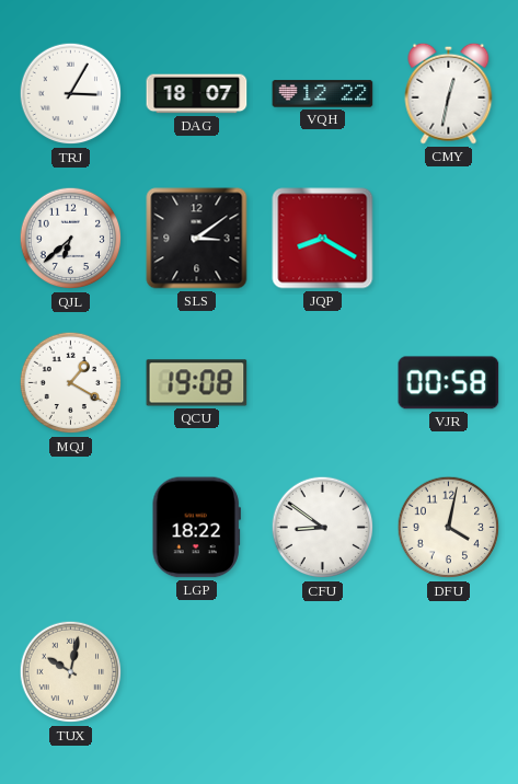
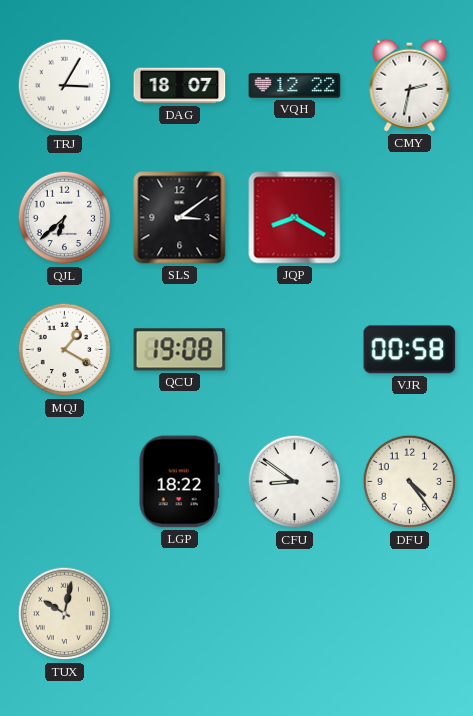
CMY: 12:32 -> 2:32 (410, 85)
DFU: 4:02 -> 4:24 (410, 482)
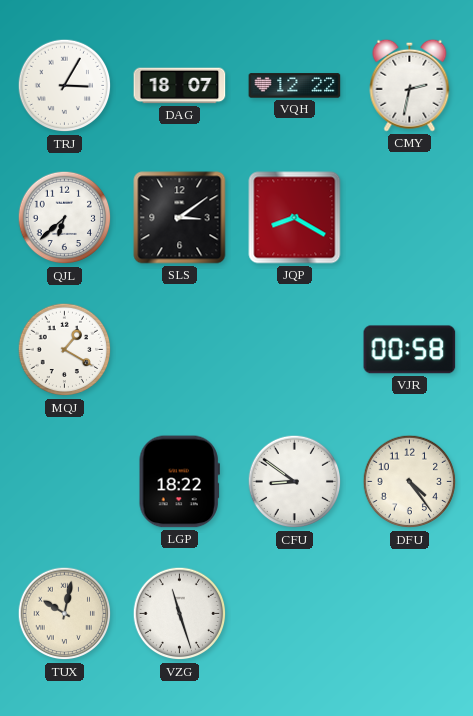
QCU: 19:08 -> none (180, 350)
VZG: none -> 11:27 (180, 614)
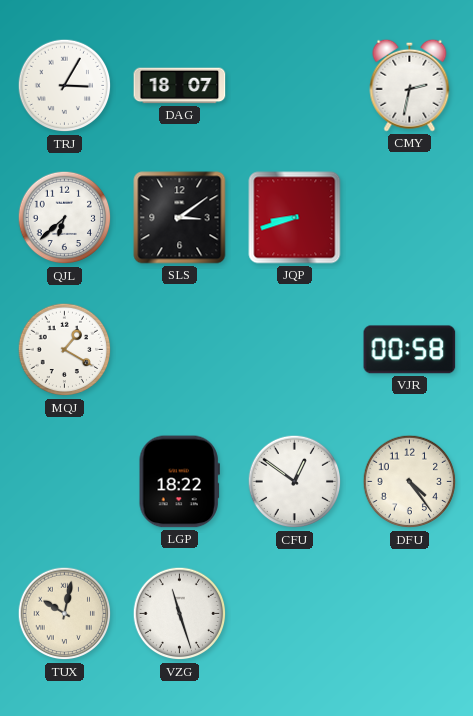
VQH: 12:22 -> none (295, 86)
JQP: 8:20 -> 8:42 (295, 218)
CFU: 8:51 -> 12:51 (295, 482)
